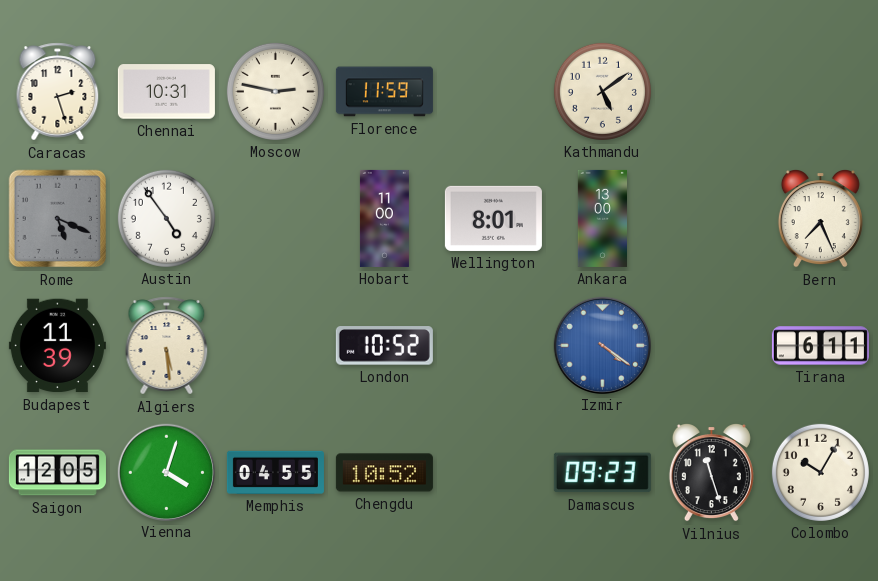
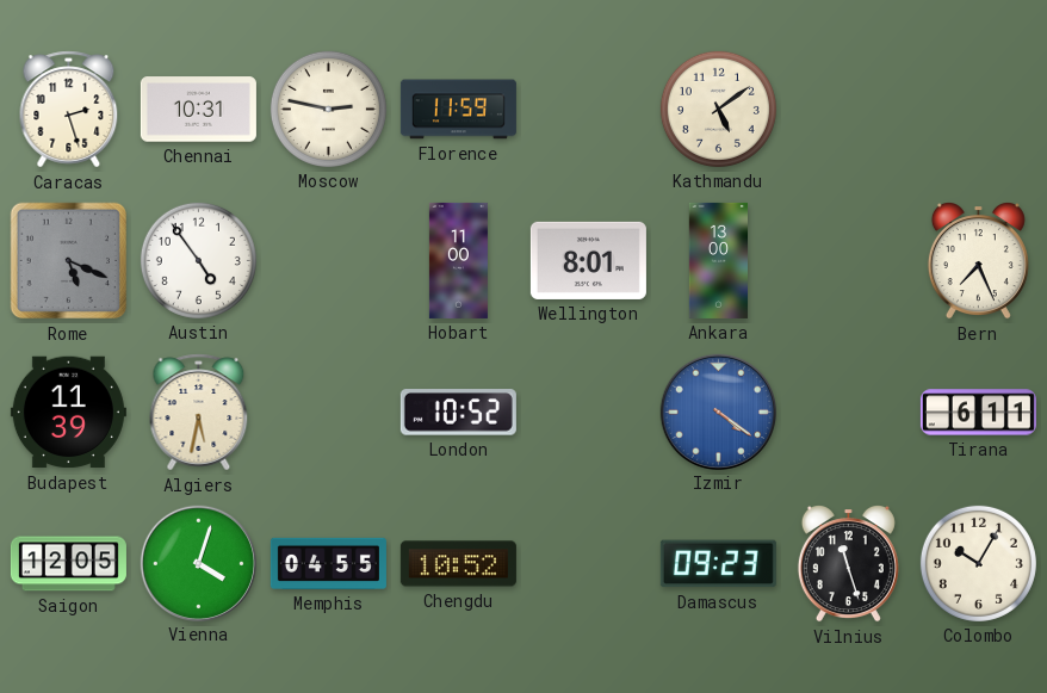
Algiers: 5:29 -> 5:32 (199, 413)
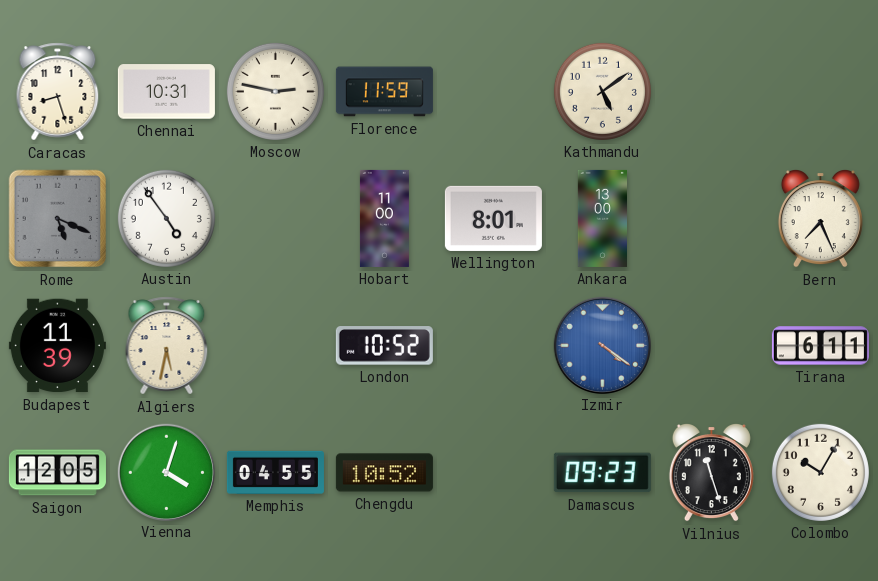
Caracas: 2:27 -> 8:27 (58, 92)
